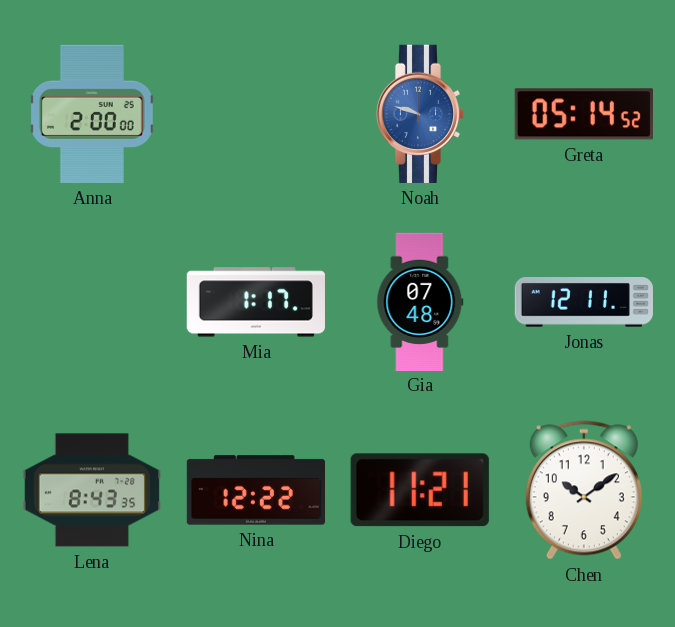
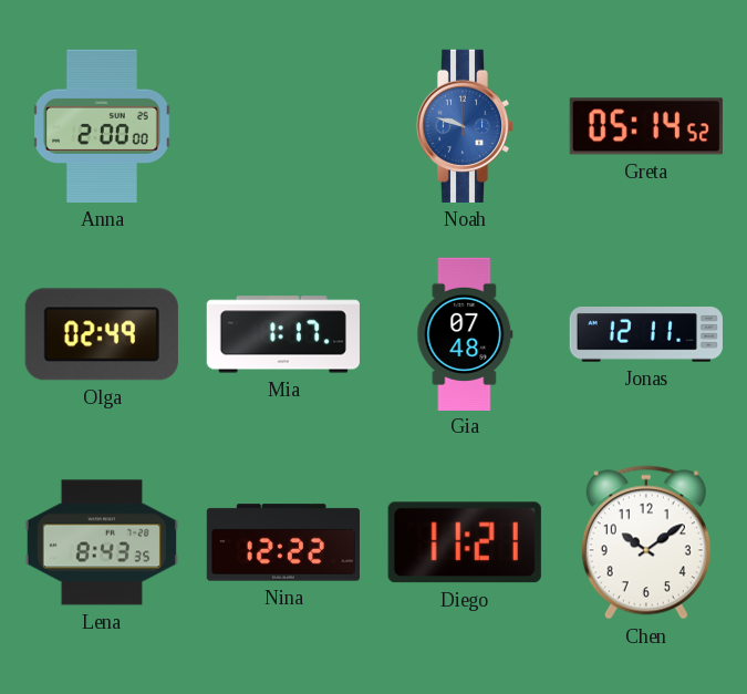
Olga: none -> 02:49 (102, 334)
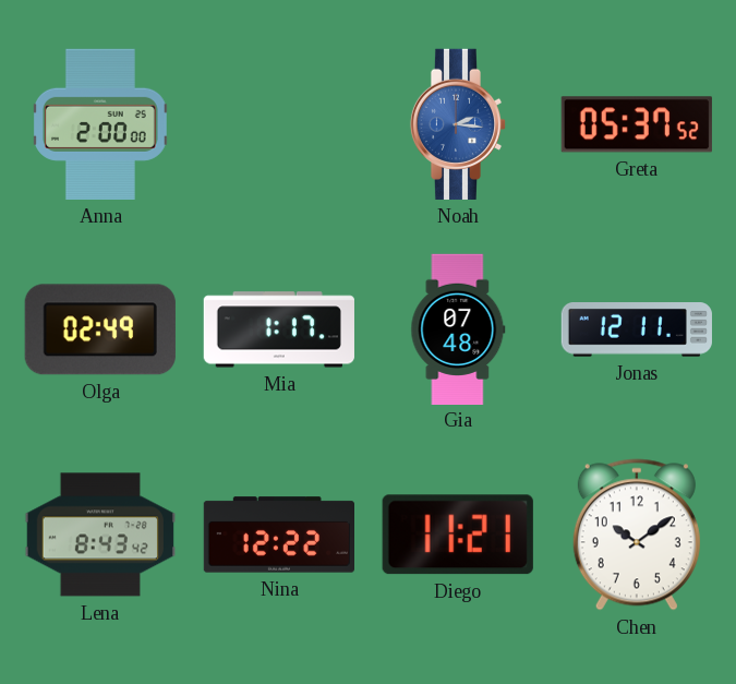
Noah: 9:48 -> 2:16 (458, 124)
Greta: 05:14 -> 05:37 (637, 124)
Lena: 8:43:35 -> 8:43:42 (99, 535)
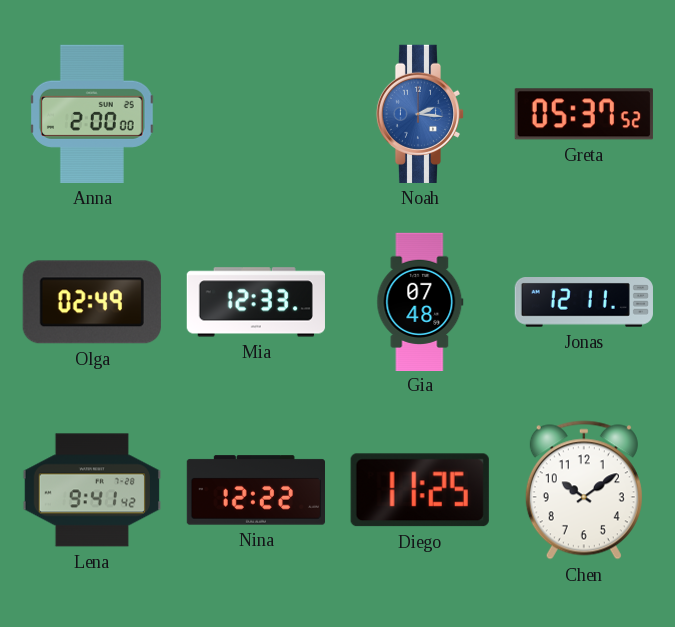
Mia: 1:17 -> 12:33 (256, 302)
Lena: 8:43 -> 9:41 (91, 490)
Diego: 11:21 -> 11:25 (420, 490)
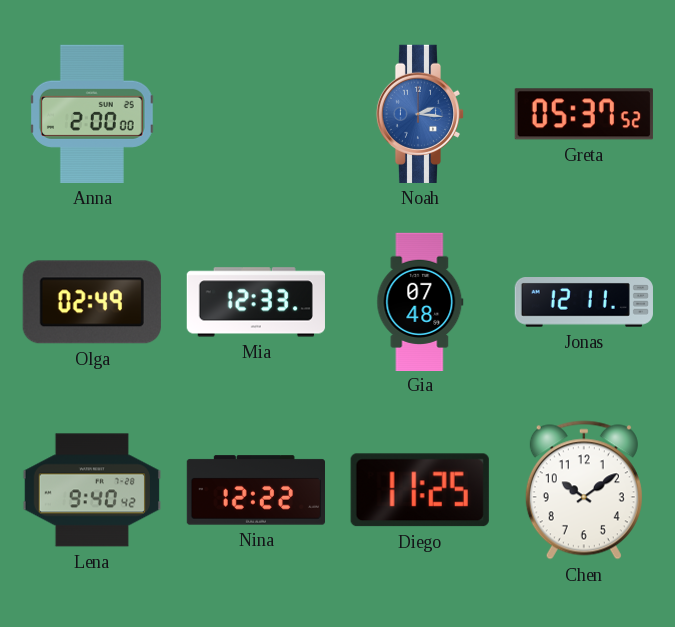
Lena: 9:41 -> 9:40 (91, 490)
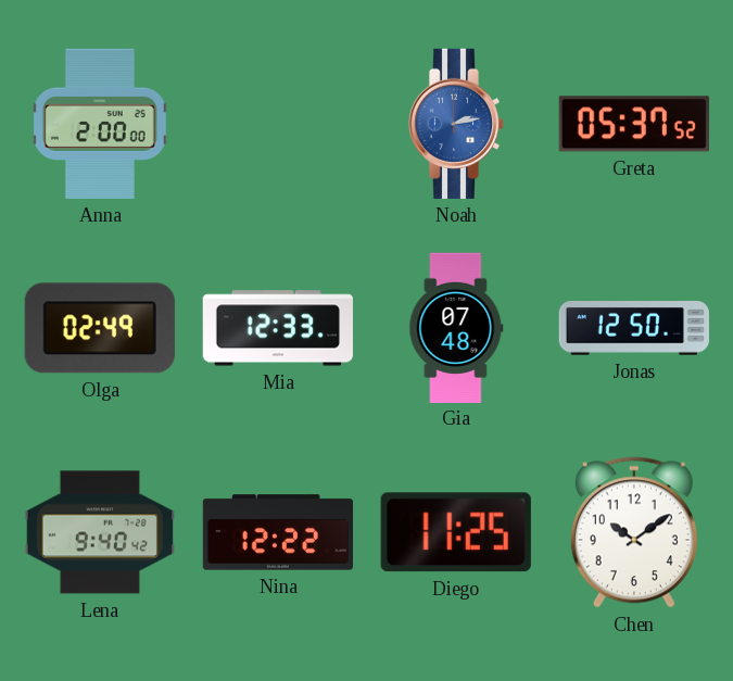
Noah: 2:16 -> 2:13 (456, 124)
Jonas: 12:11 -> 12:50 (634, 329)
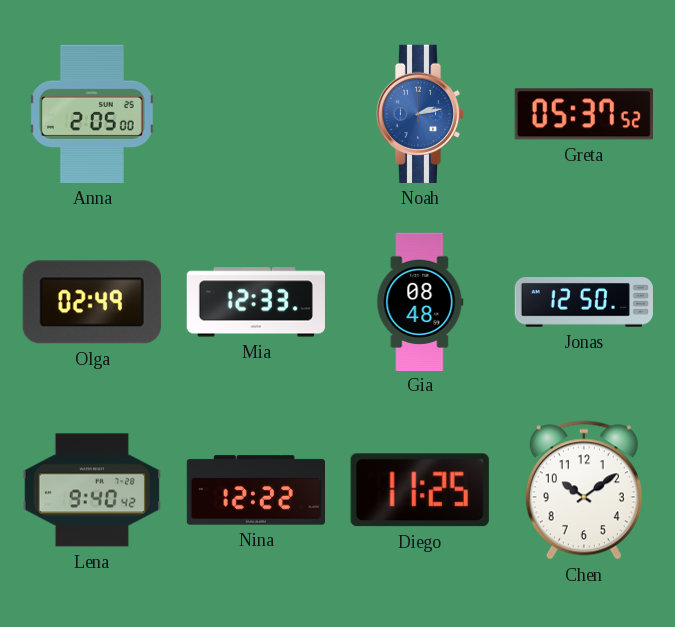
Anna: 2:00 -> 2:05 (92, 114)
Gia: 07:48 -> 08:48 (420, 301)
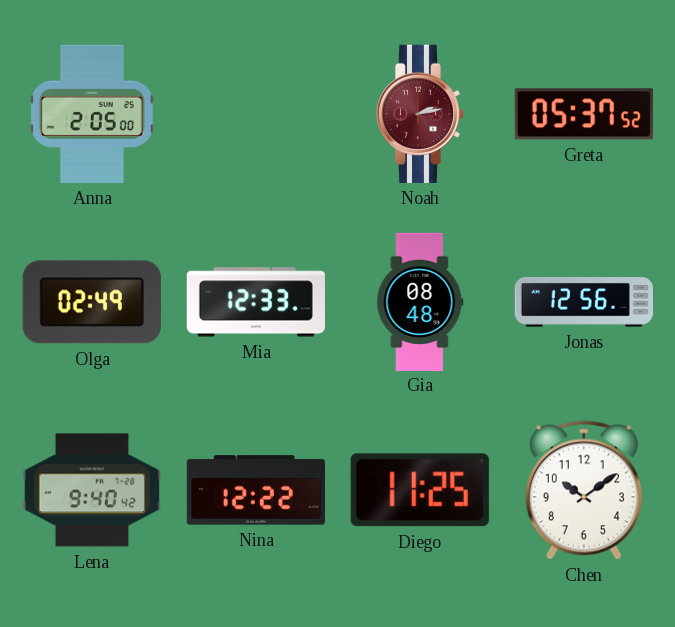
Noah dial: blue -> burgundy (420, 114)
Jonas: 12:50 -> 12:56 (584, 303)
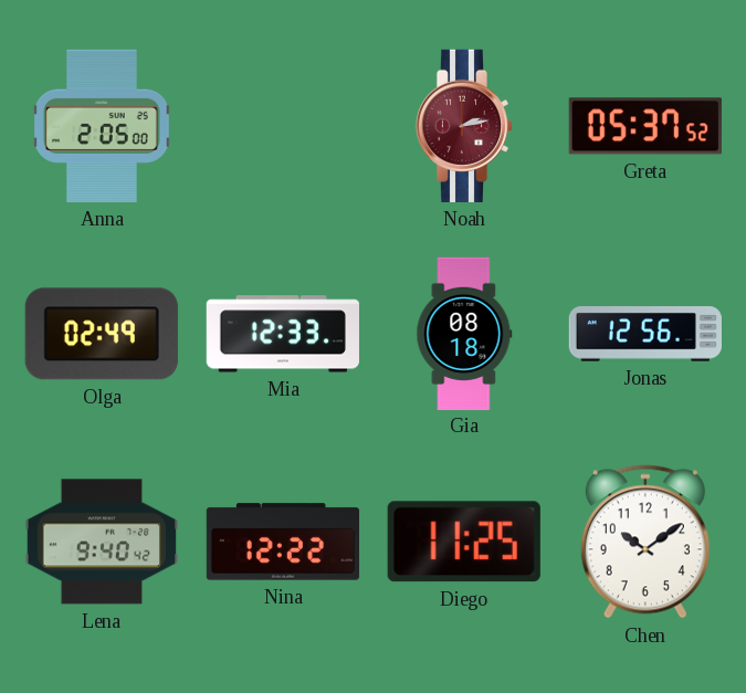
Gia: 08:48 -> 08:18 (464, 333)
